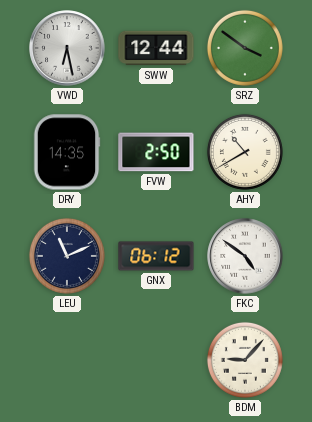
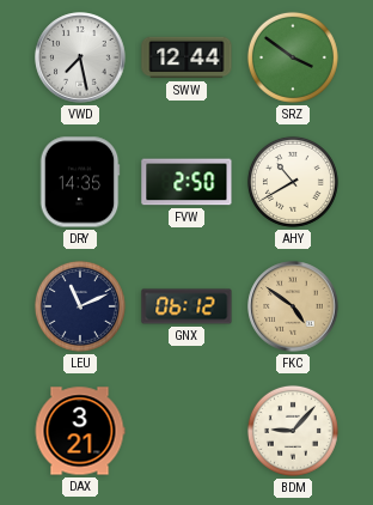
VWD: 6:28 -> 7:28 (80, 57)
FKC dial: white -> champagne (293, 306)
DAX: none -> 3:21 (80, 431)
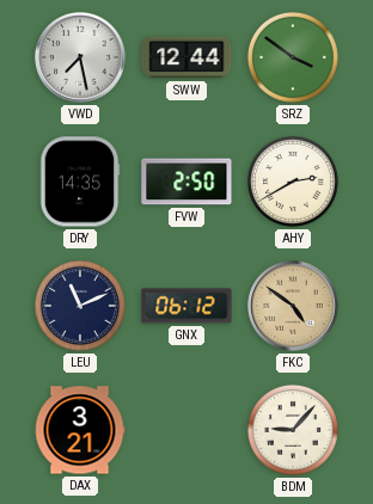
AHY: 10:40 -> 2:40 (293, 182)
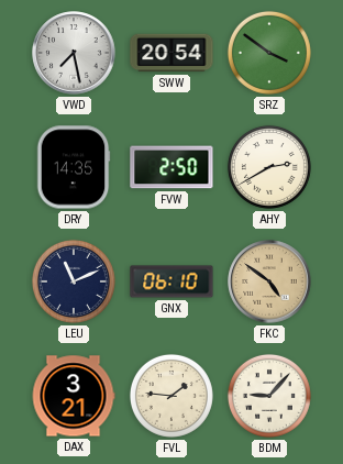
SWW: 12:44 -> 20:54 (171, 53)
GNX: 06:12 -> 06:10 (171, 281)
FVL: none -> 1:46 (171, 396)
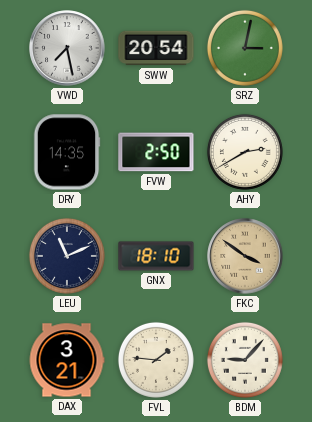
SRZ: 3:51 -> 3:02 (245, 48)
GNX: 06:10 -> 18:10 (156, 256)
FKC: 4:51 -> 3:51 (245, 256)
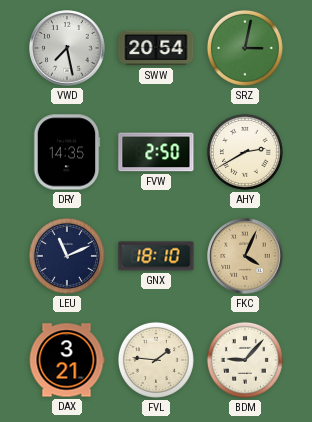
FKC: 3:51 -> 4:04 (245, 256)
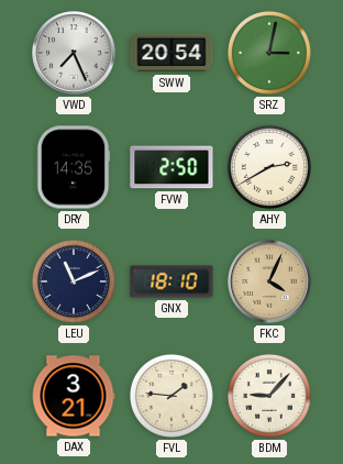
VWD: 7:28 -> 7:26 (74, 53)
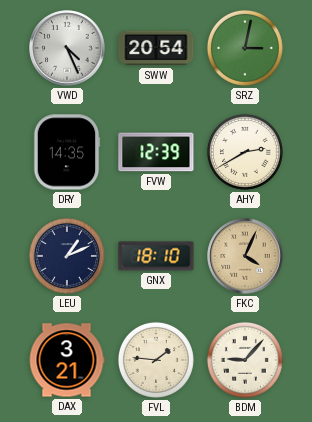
VWD: 7:26 -> 4:26 (67, 48)
FVW: 2:50 -> 12:39 (156, 152)
LEU: 11:11 -> 1:11 (67, 256)
